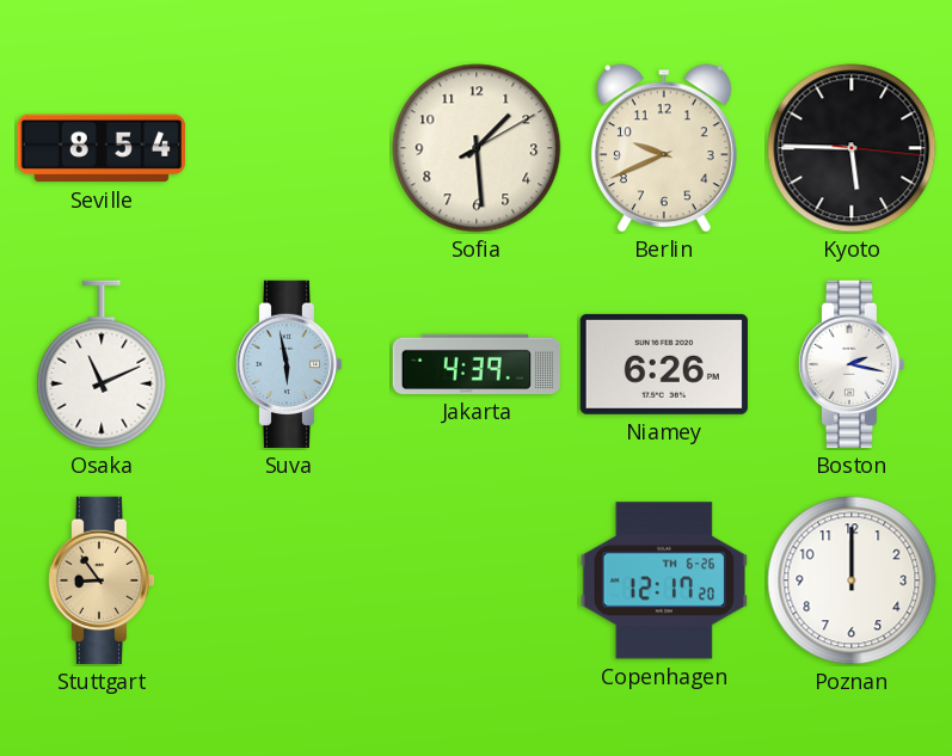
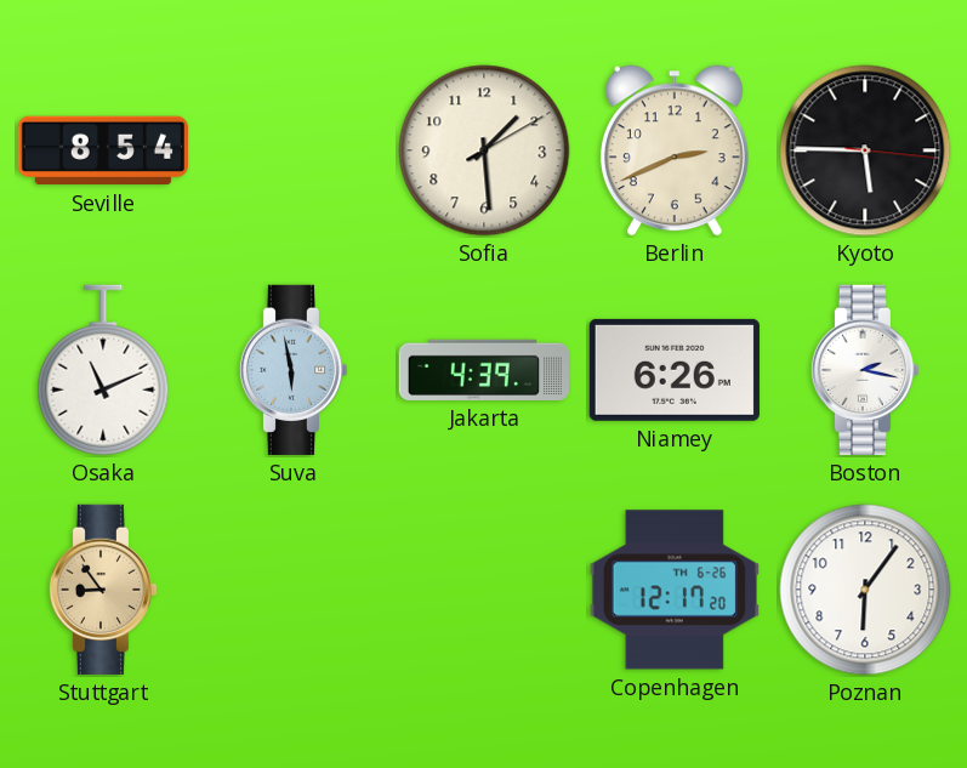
Berlin: 9:41 -> 2:41 (675, 150)
Poznan: 12:00 -> 6:06 (865, 590)
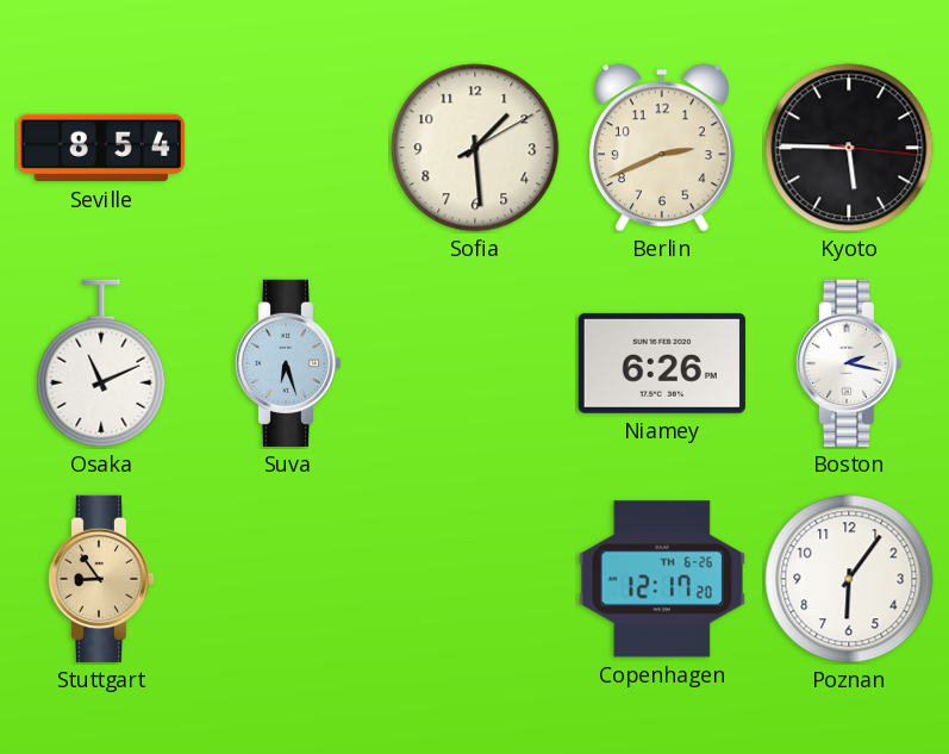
Suva: 5:58 -> 6:27 (288, 363)
Jakarta: 4:39 -> none (483, 370)
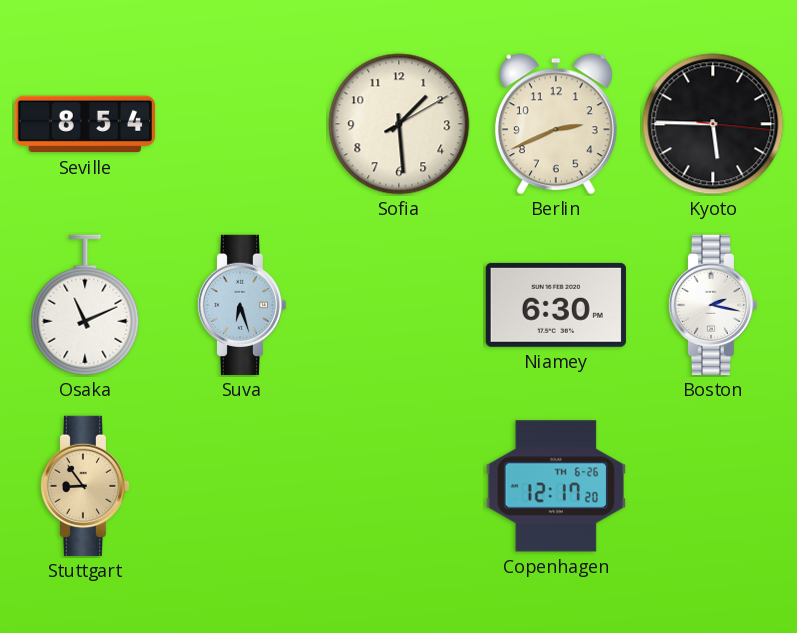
Niamey: 6:26 -> 6:30 (556, 305)
Poznan: 6:06 -> none (849, 579)
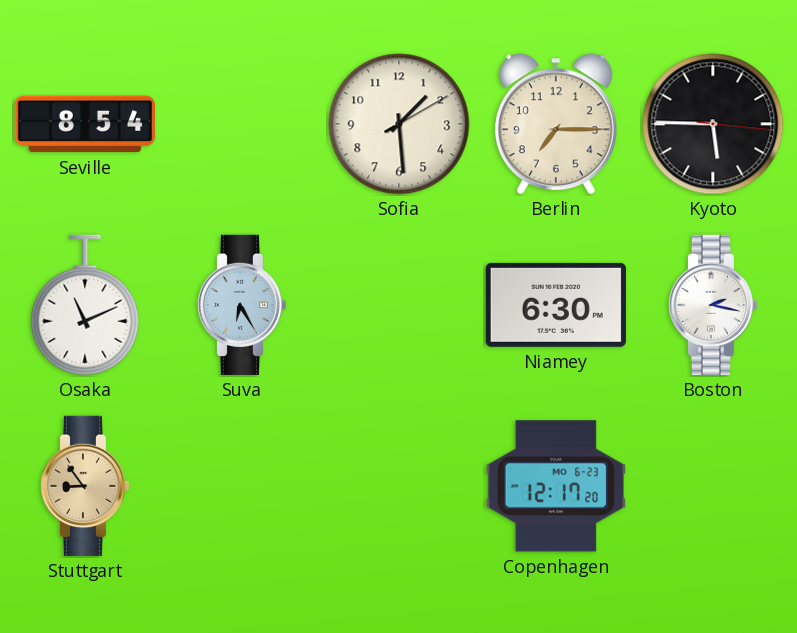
Berlin: 2:41 -> 7:15 (556, 124)
Suva: 6:27 -> 6:25 (242, 305)
Copenhagen date: TH 6-26 -> MO 6-23 (556, 486)
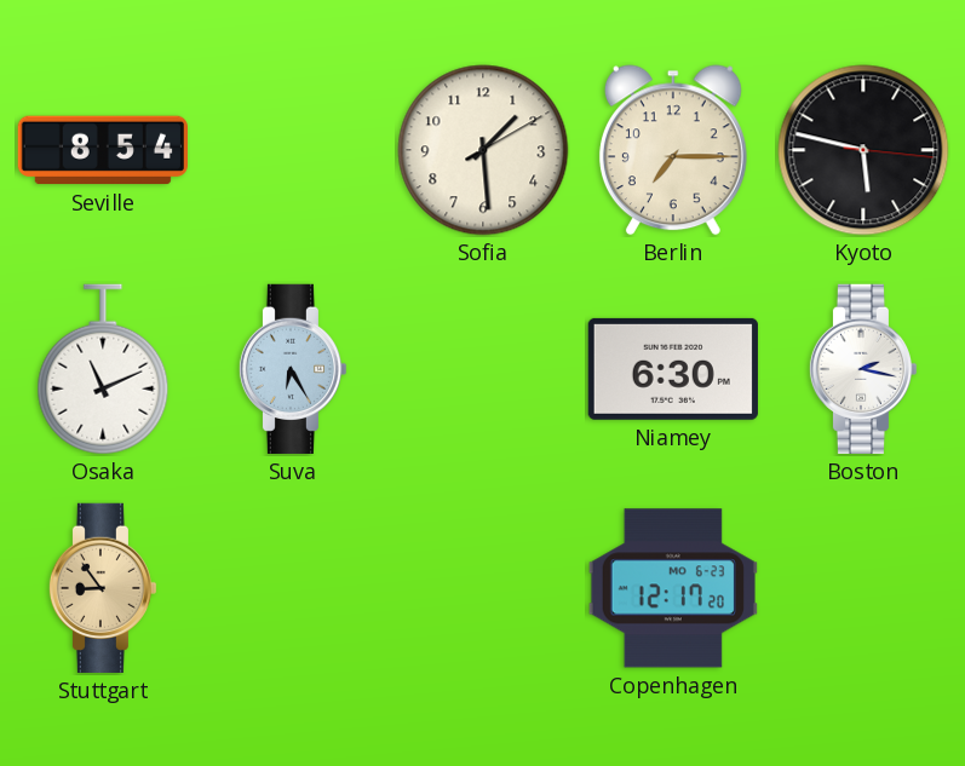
Kyoto: 5:45 -> 5:47 (863, 150)
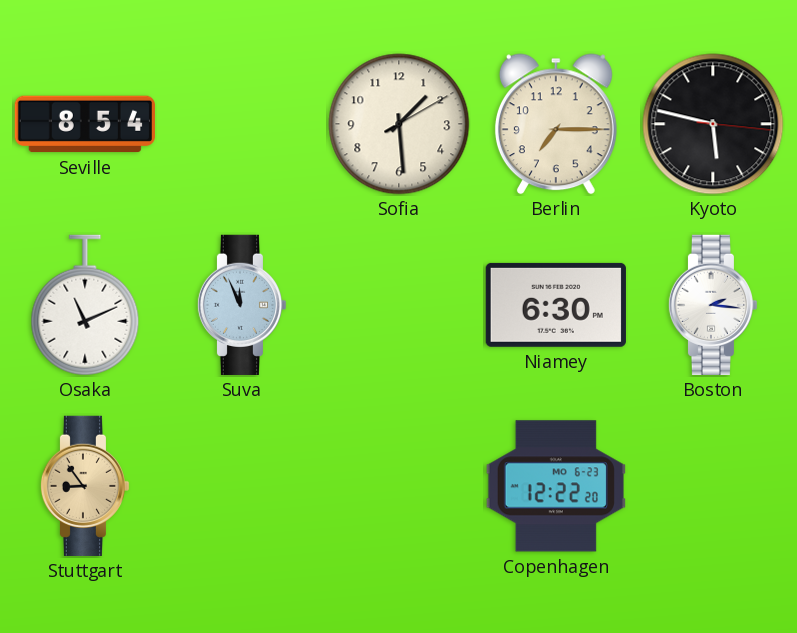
Suva: 6:25 -> 11:56 (242, 305)
Boston: 2:17 -> 2:16 (713, 305)
Copenhagen: 12:17 -> 12:22 (556, 486)
